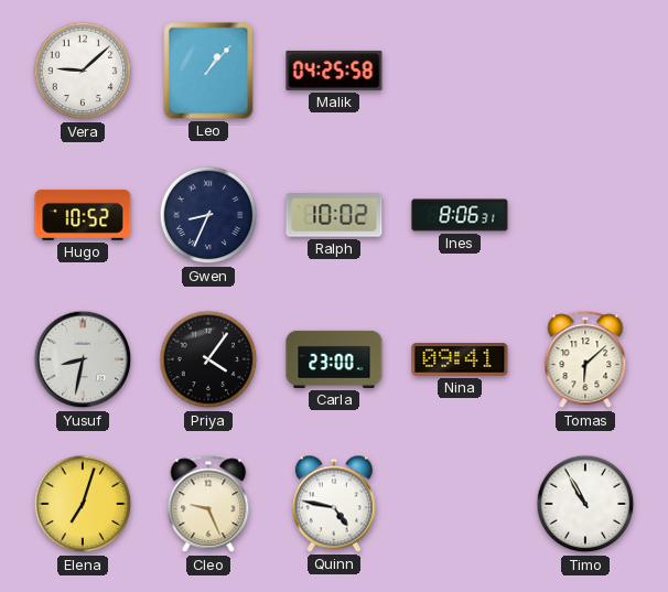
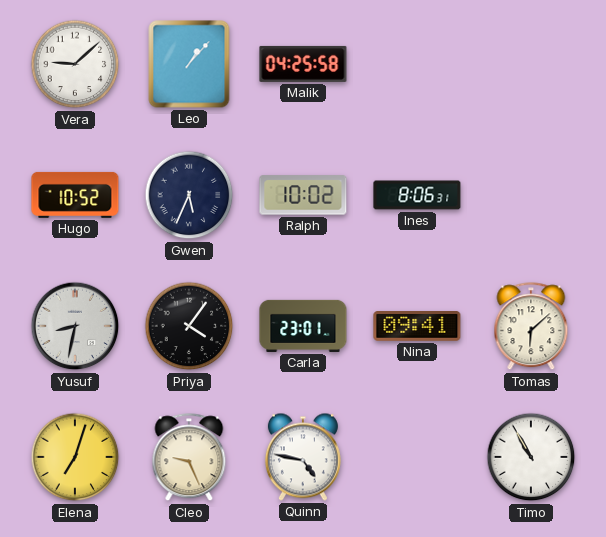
Gwen: 8:34 -> 5:34 (189, 195)
Carla: 23:00 -> 23:01 (303, 326)
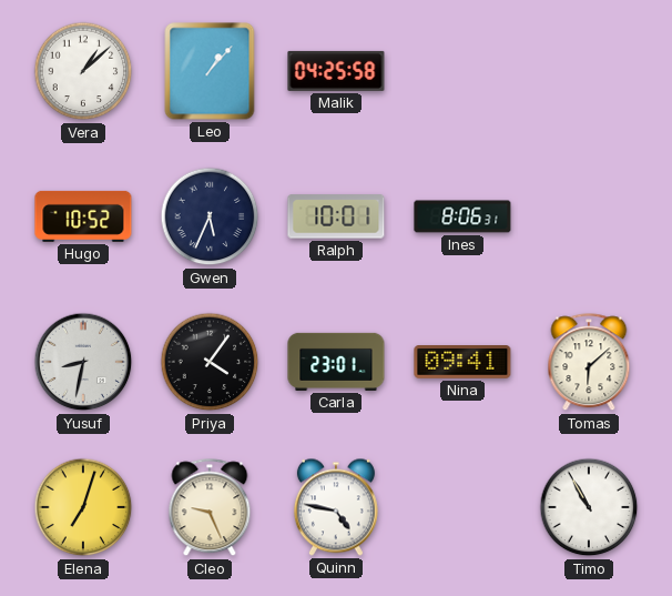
Vera: 9:08 -> 1:08 (83, 71)
Ralph: 10:02 -> 10:01 (336, 216)
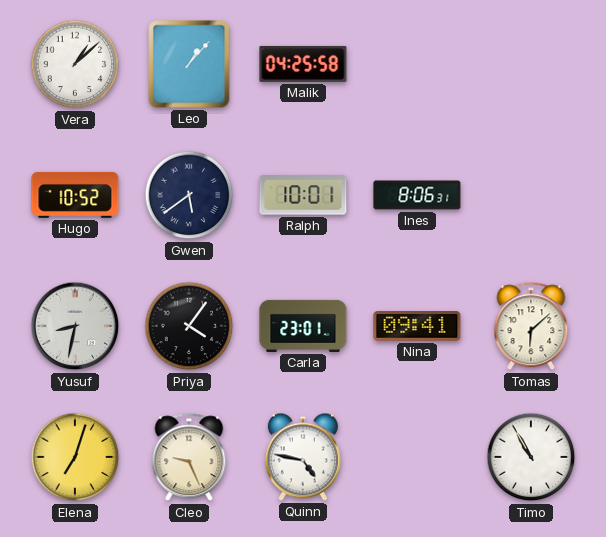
Gwen: 5:34 -> 5:39 (189, 195)
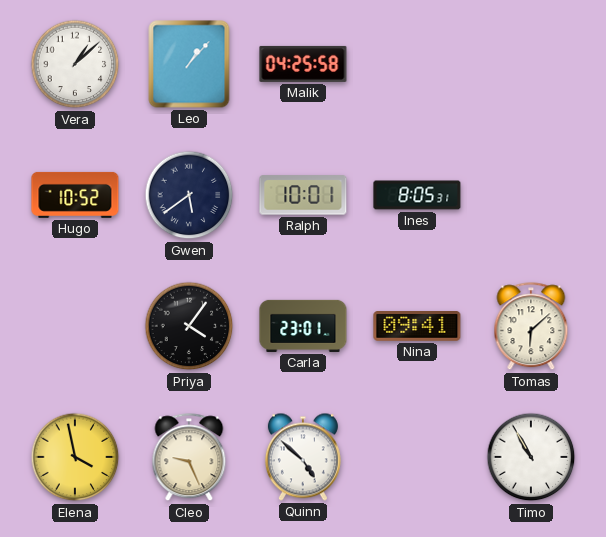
Ines: 8:06 -> 8:05 (417, 195)
Yusuf: 8:32 -> none (75, 326)
Elena: 7:03 -> 3:58 (75, 457)
Quinn: 4:47 -> 4:52 (303, 457)
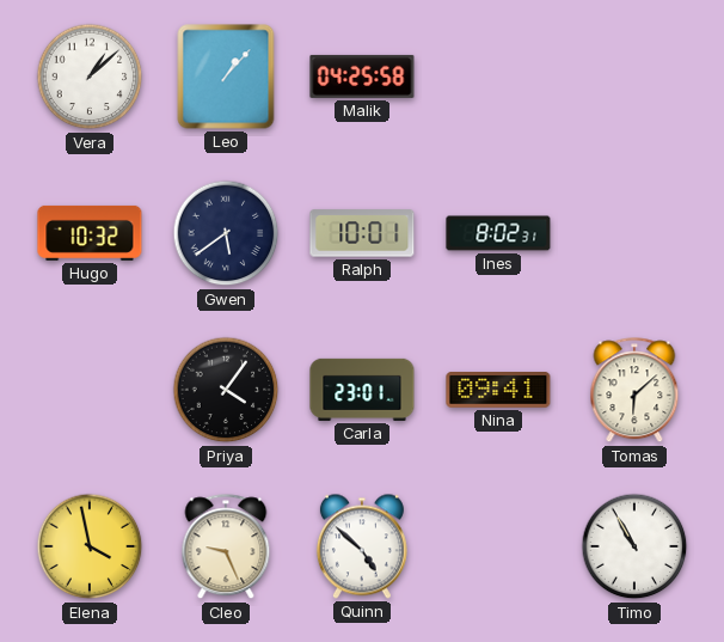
Hugo: 10:52 -> 10:32 (90, 233)
Ines: 8:05 -> 8:02 (498, 233)
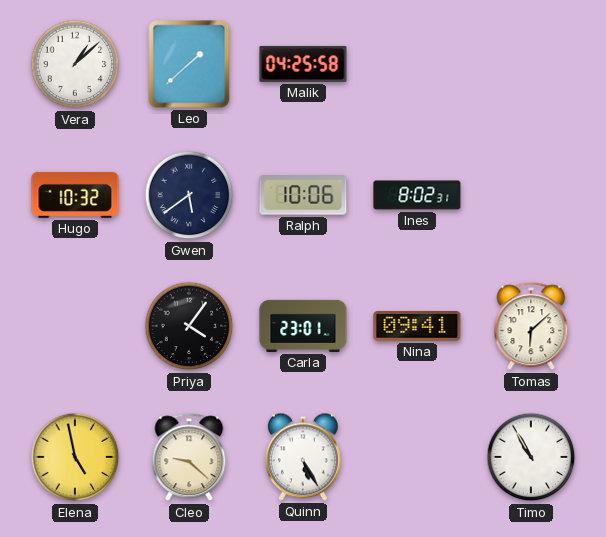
Leo: 1:07 -> 1:38 (189, 64)
Ralph: 10:01 -> 10:06 (303, 195)
Elena: 3:58 -> 4:58 (75, 457)
Cleo: 9:26 -> 9:22 (189, 458)
Quinn: 4:52 -> 5:25 (303, 457)
